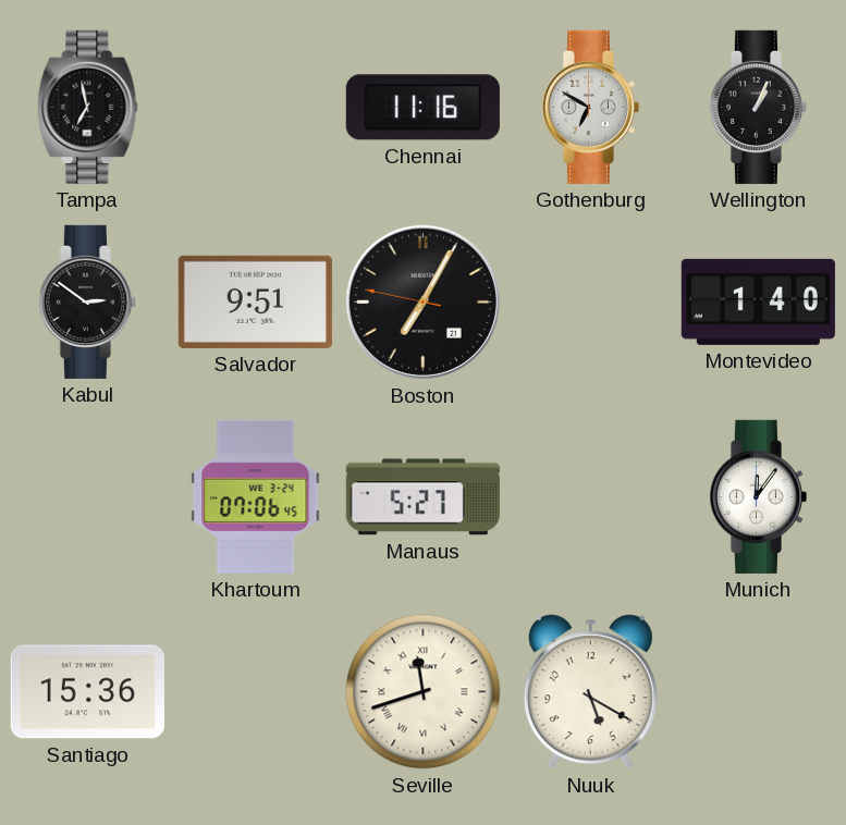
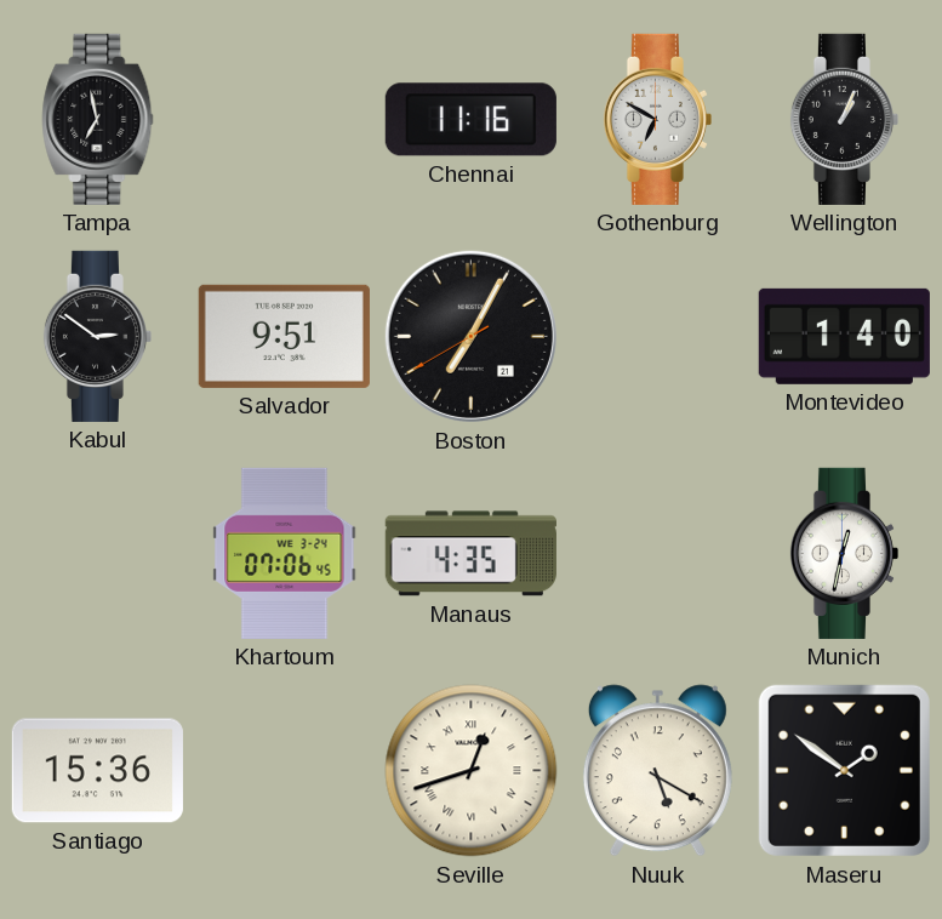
Boston: 7:04:47 -> 7:04:40 (470, 336)
Manaus: 5:27 -> 4:35 (470, 554)
Munich: 12:06 -> 12:32 (844, 553)
Seville: 11:42 -> 12:42 (472, 771)
Maseru: none -> 1:51 (844, 770)
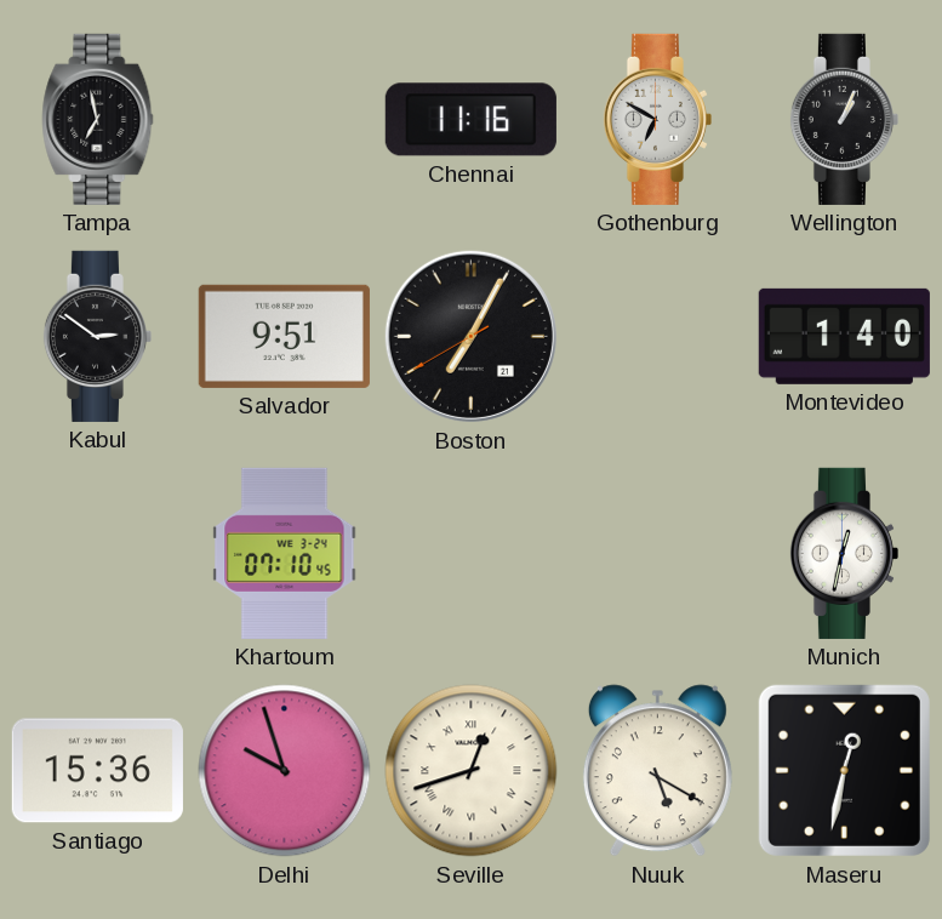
Khartoum: 07:06 -> 07:10 (285, 553)
Manaus: 4:35 -> none (470, 554)
Delhi: none -> 9:57 (285, 771)
Maseru: 1:51 -> 12:32 (844, 770)
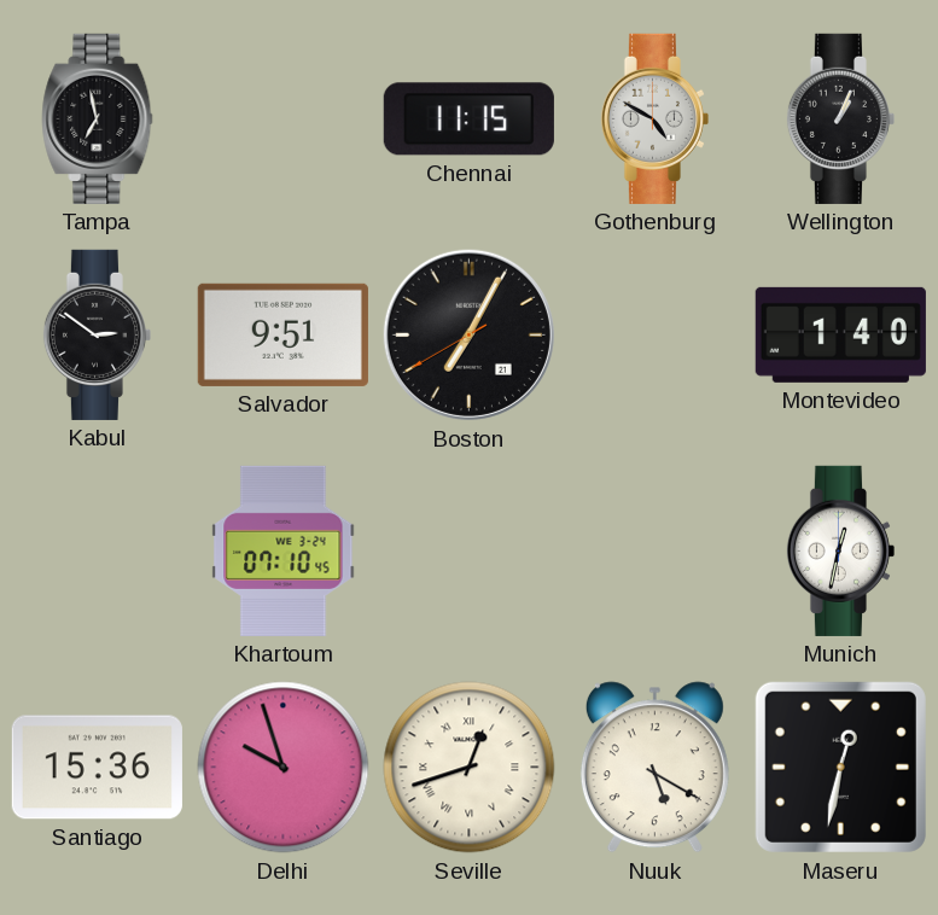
Chennai: 11:16 -> 11:15 (468, 120)
Gothenburg: 6:50 -> 4:50 (654, 118)
